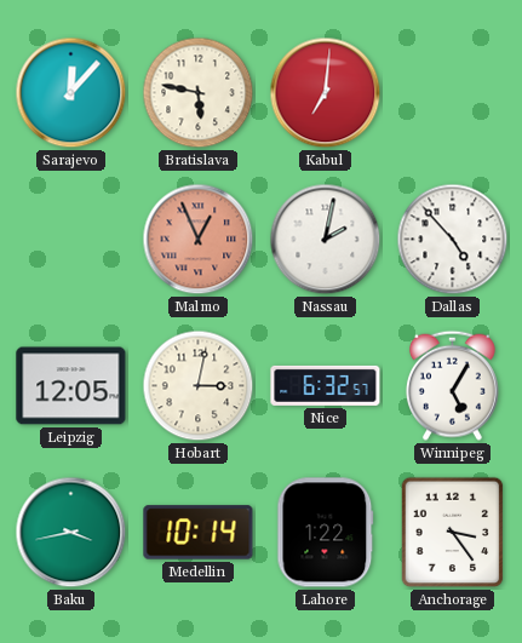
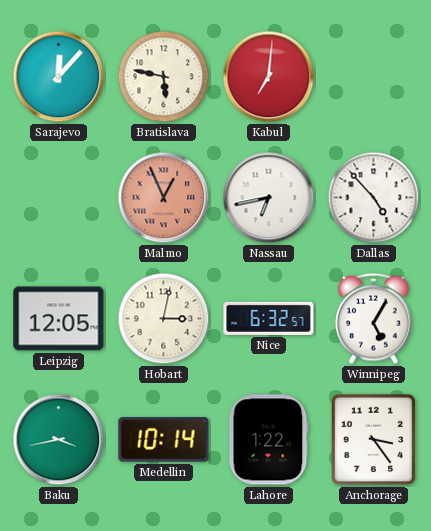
Nassau: 2:02 -> 6:43 (269, 198)
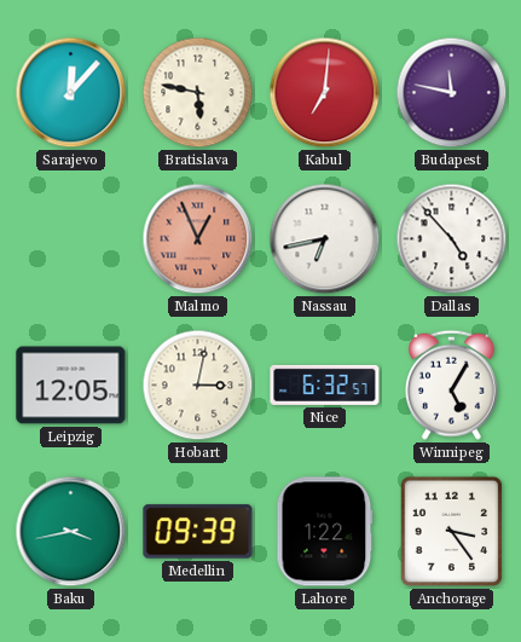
Budapest: none -> 11:47 (452, 93)
Medellin: 10:14 -> 09:39 (198, 532)
